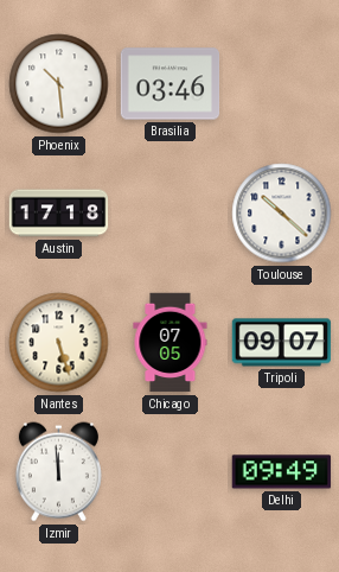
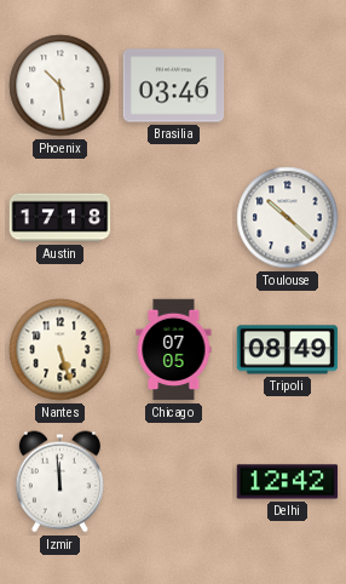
Tripoli: 09:07 -> 08:49 (288, 350)
Delhi: 09:49 -> 12:42 (288, 482)
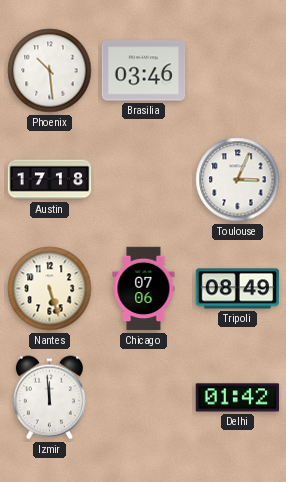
Toulouse: 10:22 -> 3:04 (238, 180)
Chicago: 07:05 -> 07:06 (144, 289)
Delhi: 12:42 -> 01:42 (238, 398)
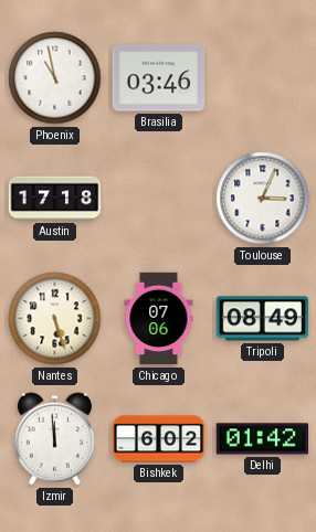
Phoenix: 10:29 -> 10:58 (55, 78)
Bishkek: none -> 6:02 (159, 439)
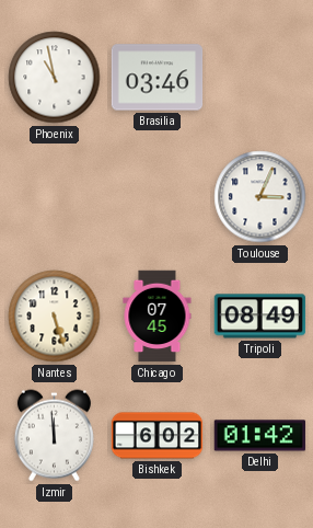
Austin: 17:18 -> none (55, 199)
Chicago: 07:06 -> 07:45 (158, 317)
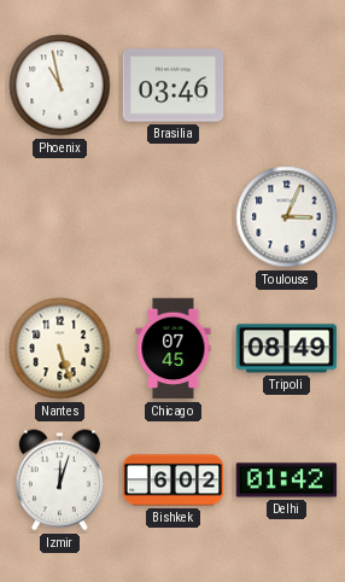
Izmir: 11:59 -> 12:03 (59, 481)
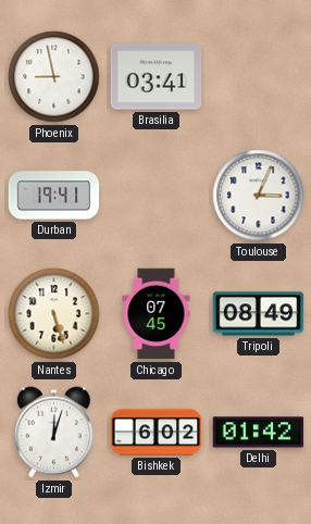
Phoenix: 10:58 -> 8:58 (54, 77)
Brasilia: 03:46 -> 03:41 (157, 77)
Durban: none -> 19:41 (54, 196)
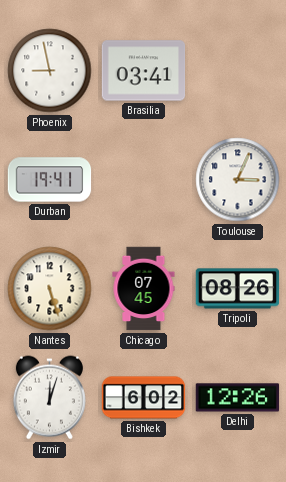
Tripoli: 08:49 -> 08:26 (238, 289)
Delhi: 01:42 -> 12:26 (238, 398)
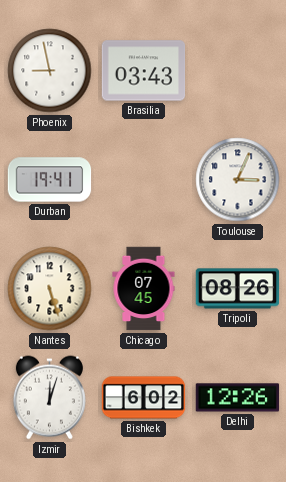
Brasilia: 03:41 -> 03:43 (144, 71)
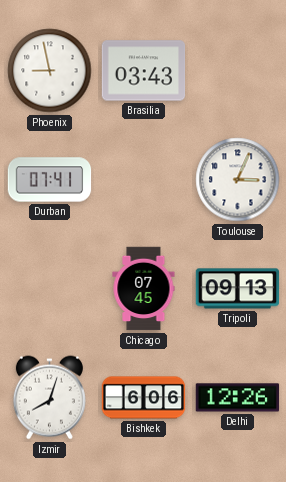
Durban: 19:41 -> 07:41 (50, 180)
Nantes: 5:27 -> none (50, 289)
Tripoli: 08:26 -> 09:13 (238, 289)
Izmir: 12:03 -> 8:03 (49, 398)
Bishkek: 6:02 -> 6:06 (144, 398)
